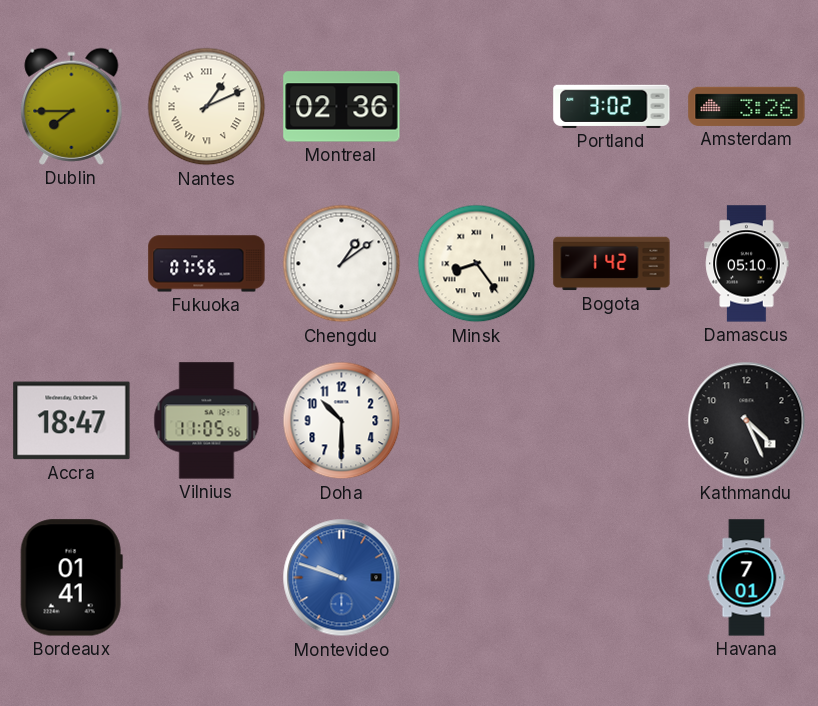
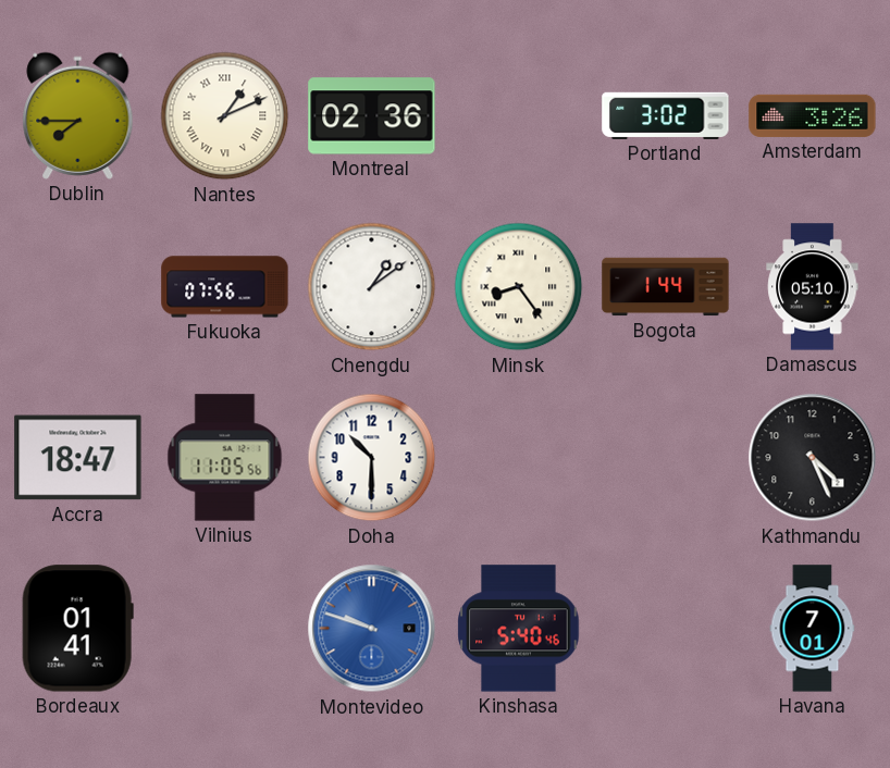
Bogota: 1:42 -> 1:44 (666, 287)
Kinshasa: none -> 5:40 (519, 629)
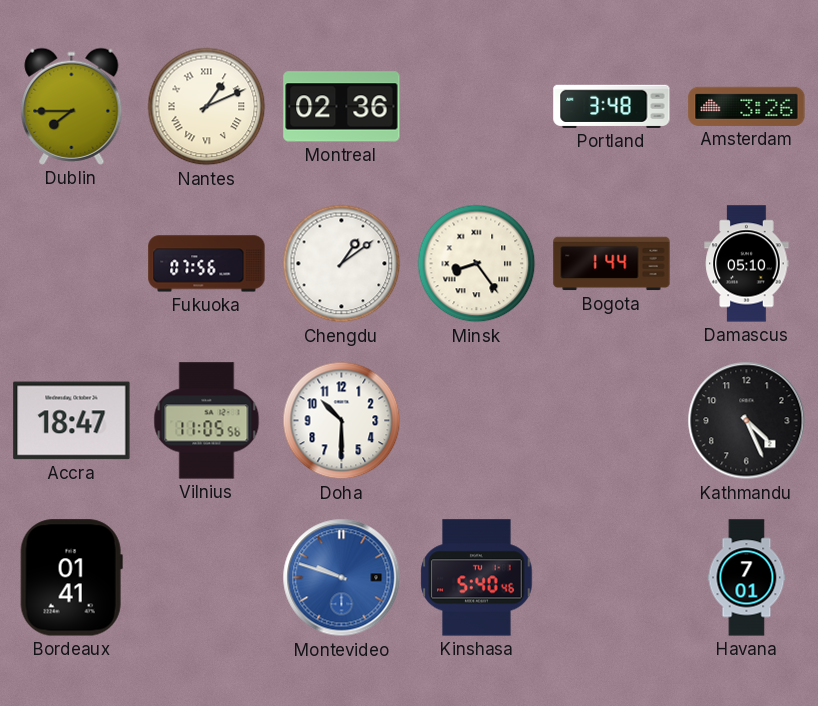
Portland: 3:02 -> 3:48 (612, 106)
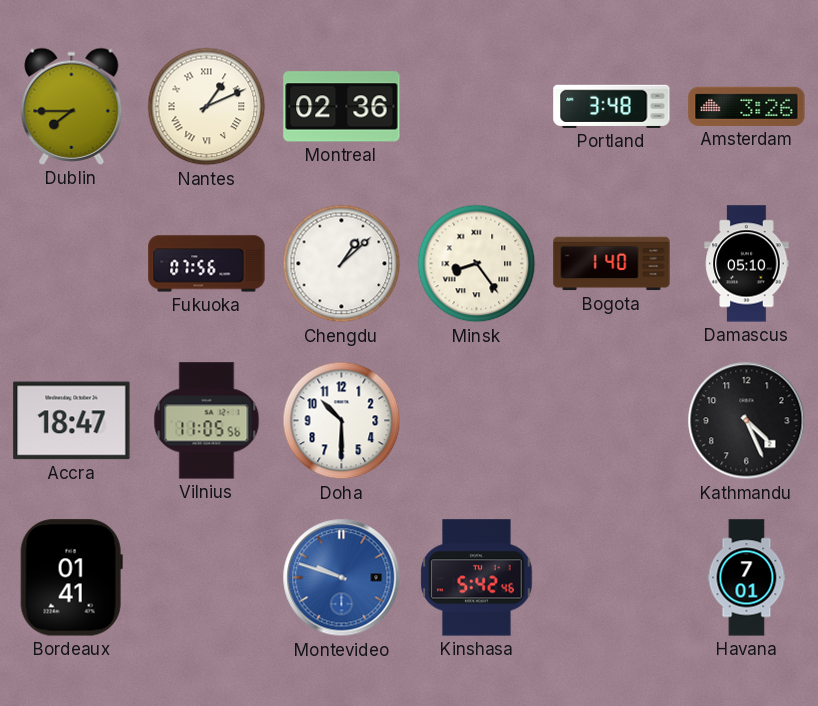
Chengdu: 1:09 -> 1:08 (342, 264)
Bogota: 1:44 -> 1:40 (612, 264)
Kinshasa: 5:40 -> 5:42 (477, 578)
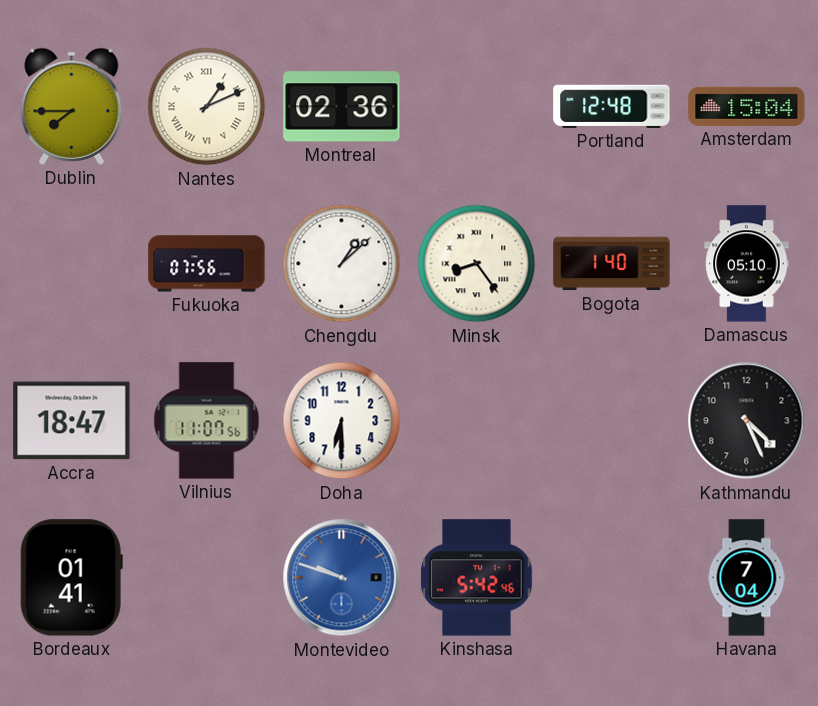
Portland: 3:48 -> 12:48 (612, 106)
Amsterdam: 3:26 -> 15:04 (747, 106)
Vilnius: 11:05 -> 11:07 (207, 421)
Doha: 10:30 -> 6:30 (342, 421)
Havana: 7:01 -> 7:04 (747, 578)
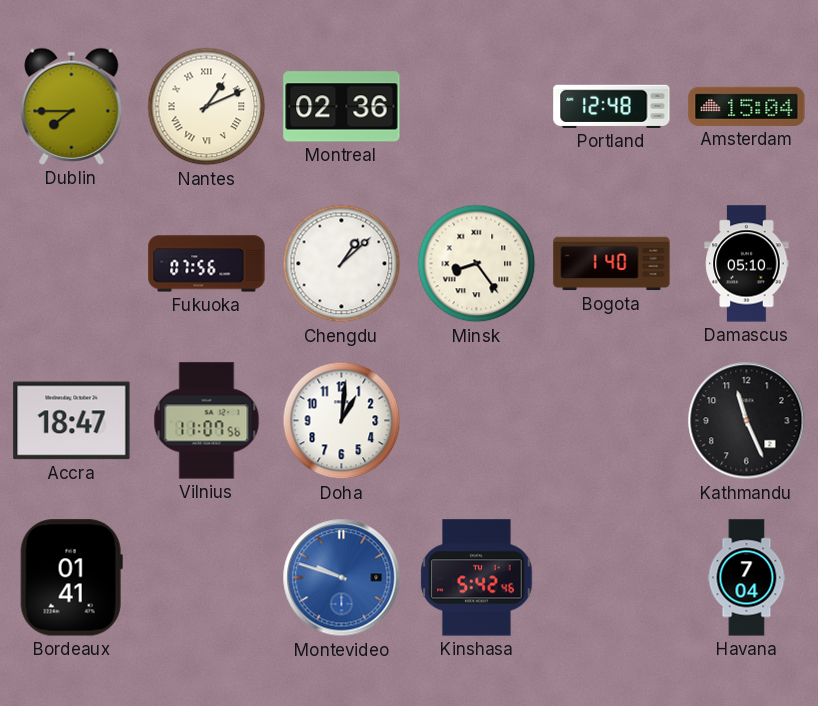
Doha: 6:30 -> 1:01 (342, 421)
Kathmandu: 4:26 -> 11:26 (747, 421)
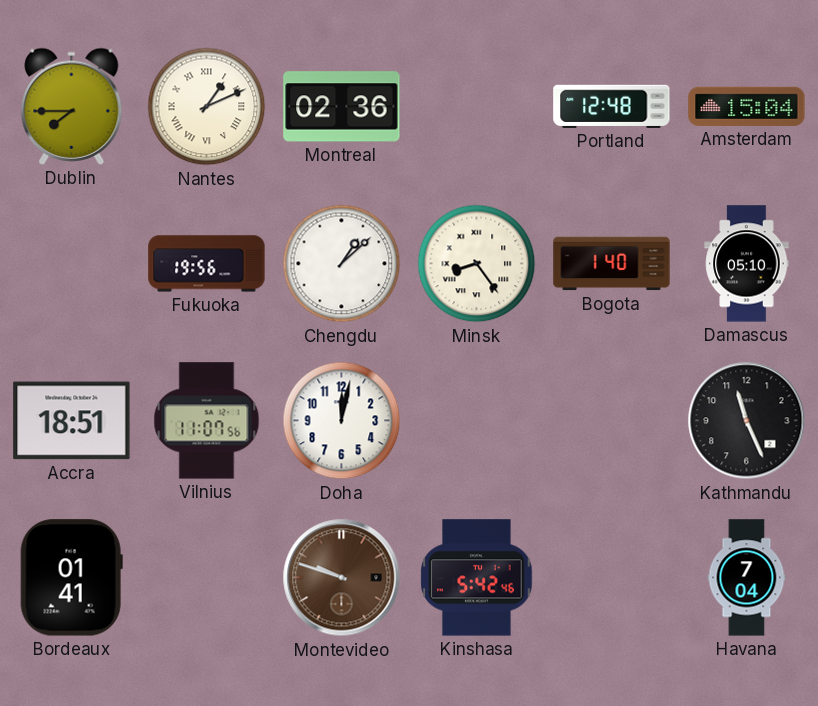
Fukuoka: 07:56 -> 19:56 (207, 264)
Accra: 18:47 -> 18:51 (72, 421)
Doha: 1:01 -> 12:02 (342, 421)
Montevideo dial: blue -> brown (342, 578)
